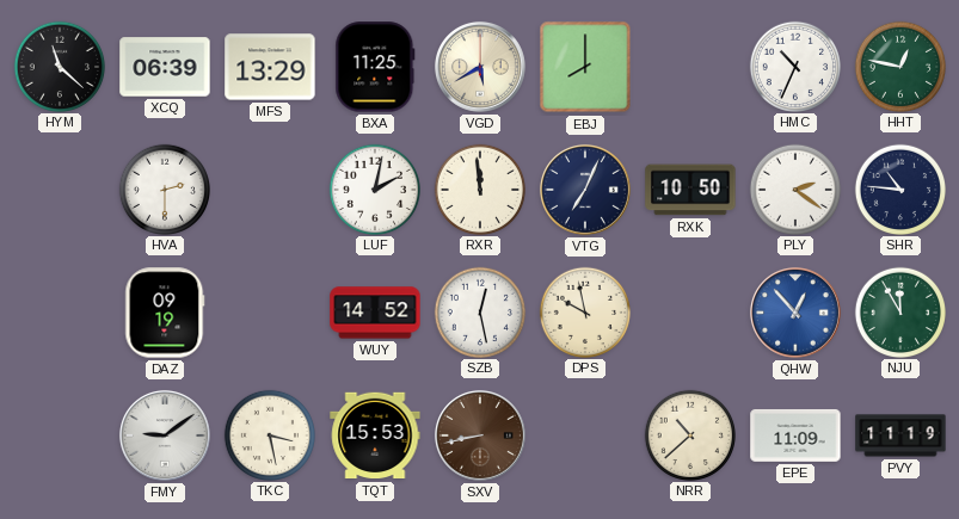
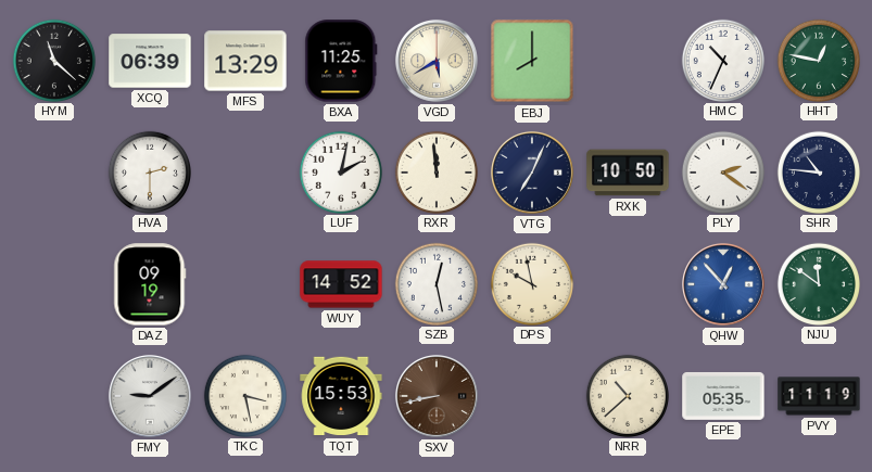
NJU: 11:55 -> 11:51 (818, 283)
EPE: 11:09 -> 05:35 (723, 396)
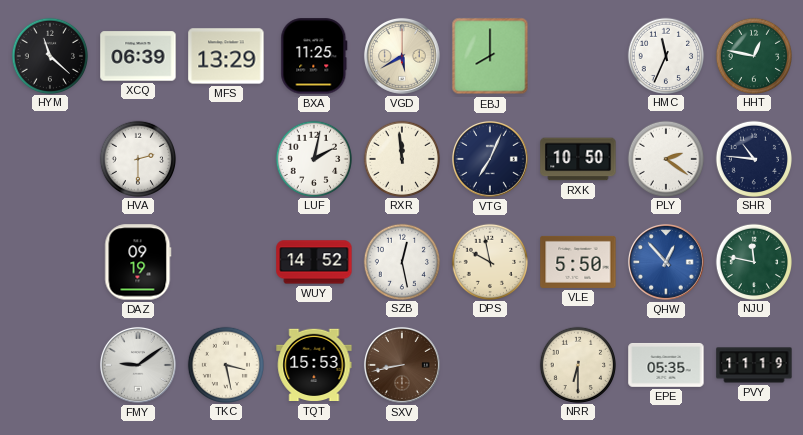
HMC: 10:34 -> 11:34 (665, 55)
VLE: none -> 5:50 (578, 262)
NJU: 11:51 -> 11:47 (753, 261)
NRR: 10:38 -> 6:30 (577, 364)
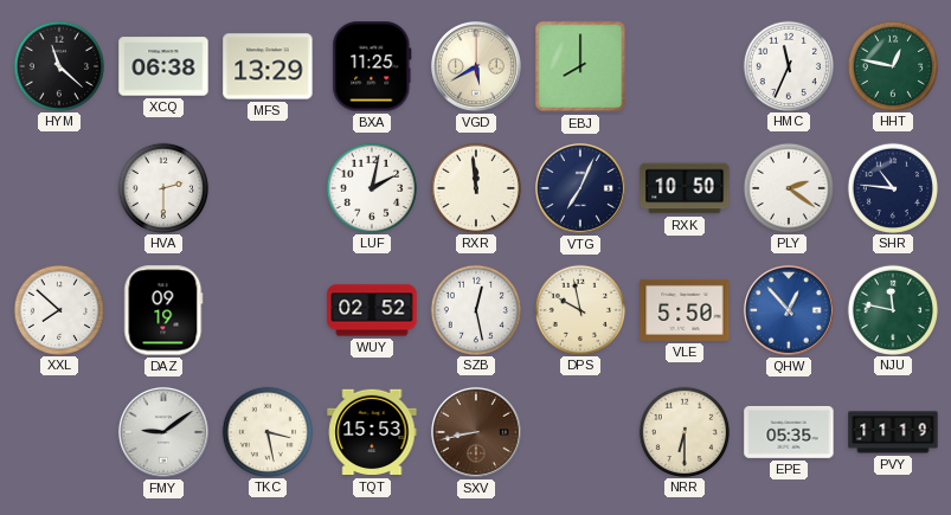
XCQ: 06:39 -> 06:38 (163, 66)
XXL: none -> 7:52 (58, 309)
WUY: 14:52 -> 02:52 (372, 310)
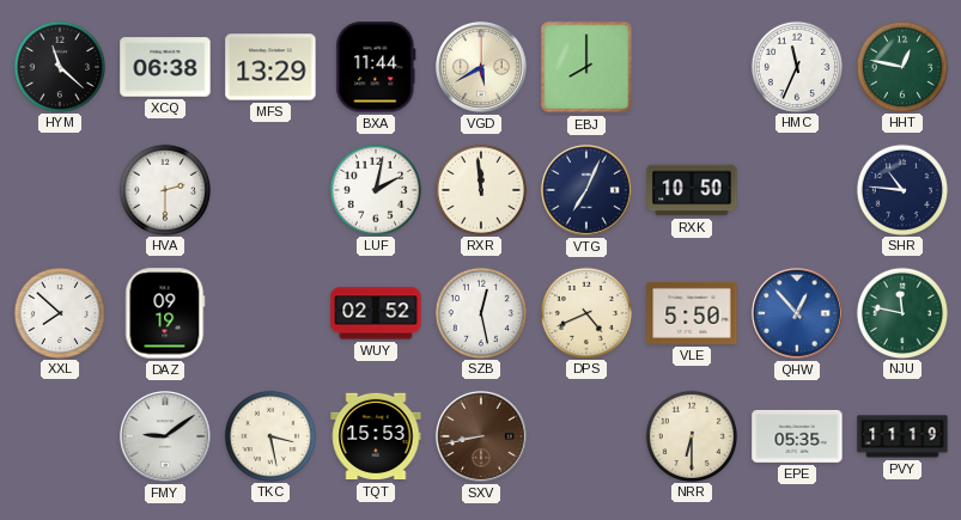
BXA: 11:25 -> 11:44 (376, 67)
PLY: 2:21 -> none (788, 187)
DPS: 9:58 -> 4:41 (585, 312)
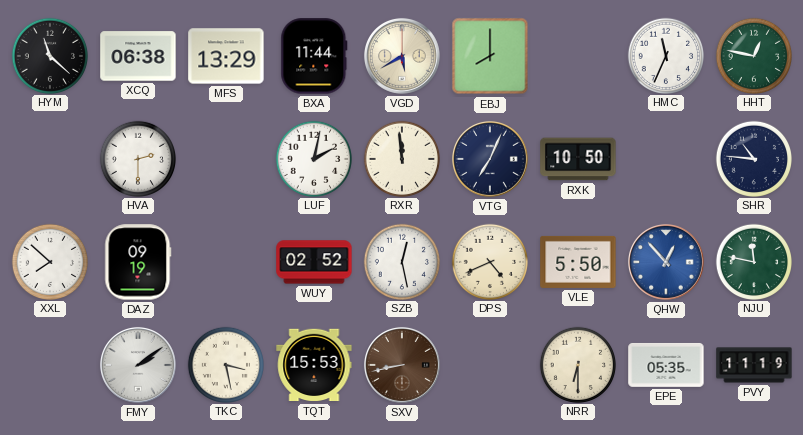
FMY: 9:09 -> 2:09 (138, 365)
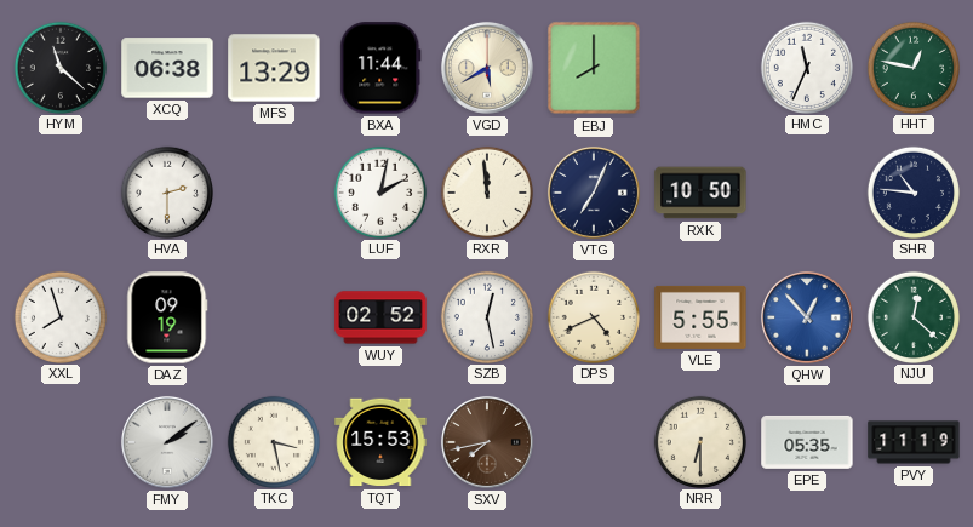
XXL: 7:52 -> 7:57 (59, 316)
VLE: 5:50 -> 5:55 (700, 317)
NJU: 11:47 -> 12:22 (912, 316)
SXV: 8:43 -> 7:43 (487, 442)
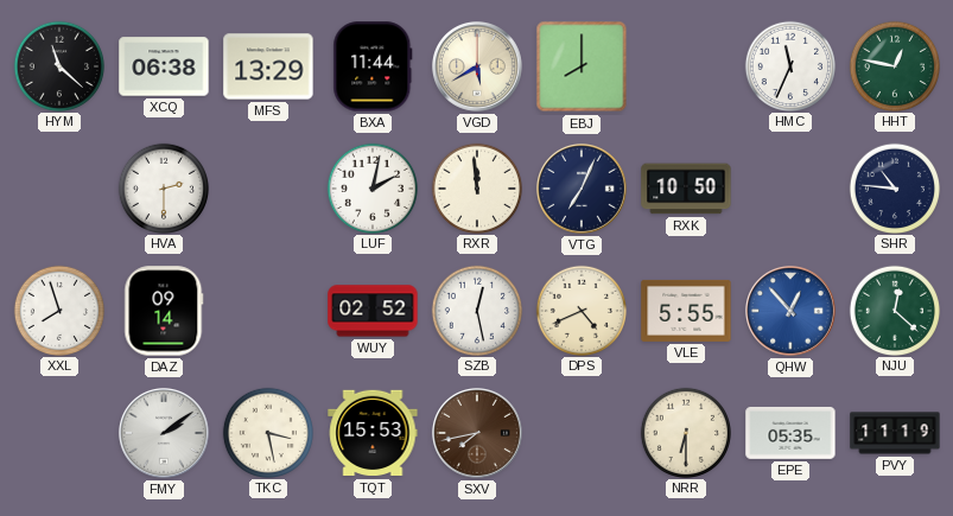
DAZ: 09:19 -> 09:14 (164, 311)
